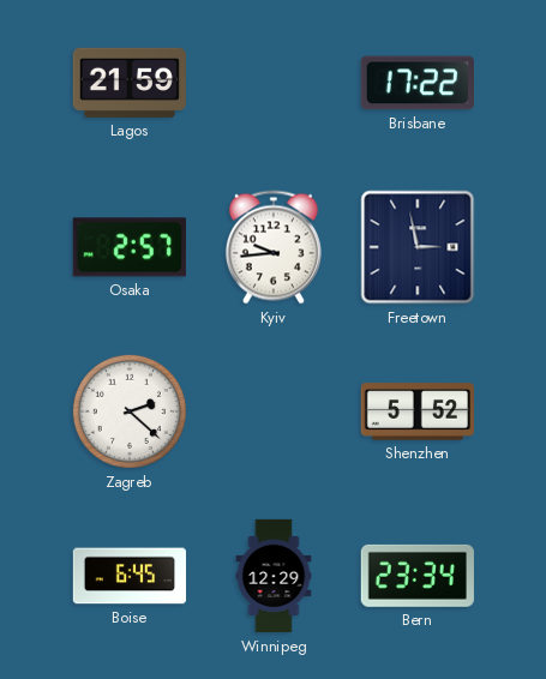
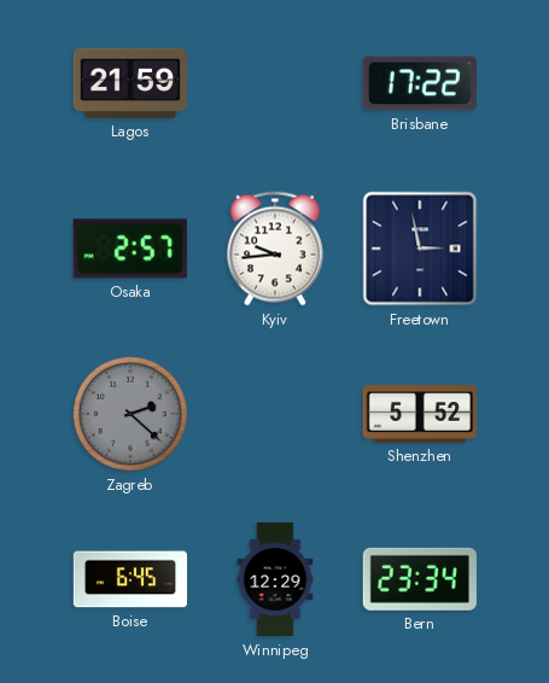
Zagreb dial: white -> grey (130, 414)
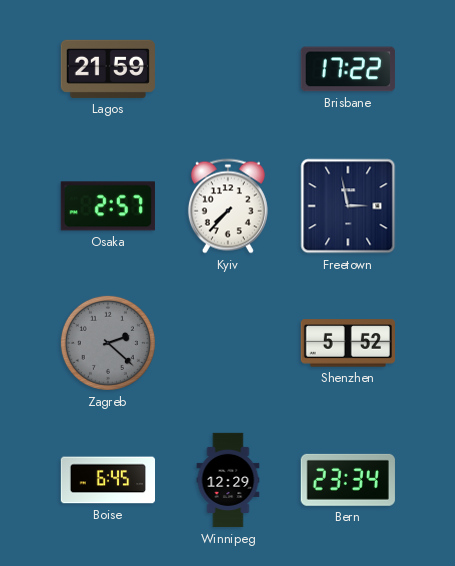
Kyiv: 9:44 -> 7:37 (228, 206)
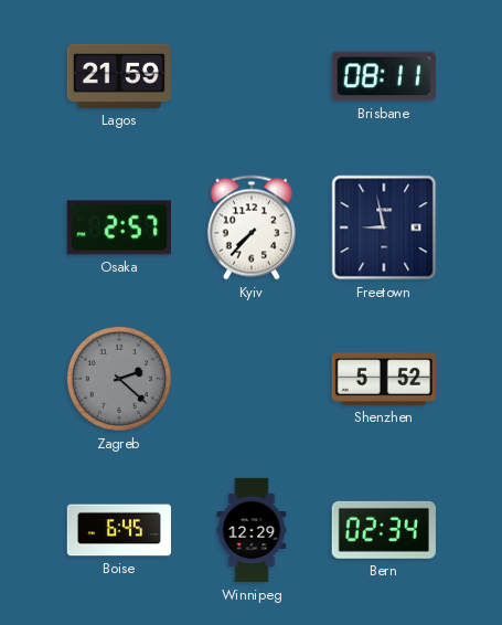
Brisbane: 17:22 -> 08:11 (384, 76)
Freetown: 2:58 -> 8:58 (384, 227)
Bern: 23:34 -> 02:34 (384, 530)
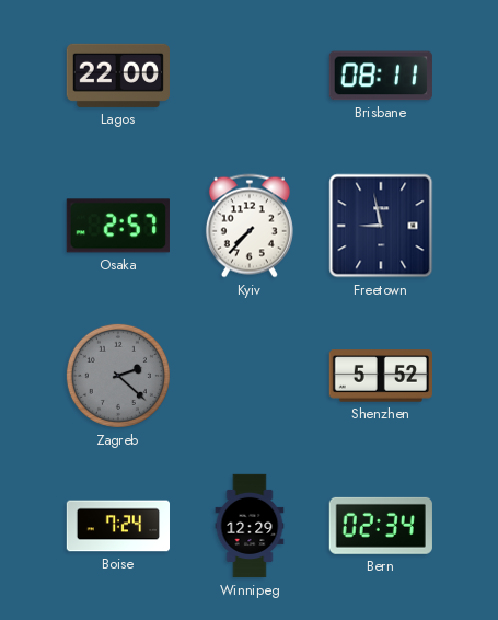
Lagos: 21:59 -> 22:00 (118, 76)
Boise: 6:45 -> 7:24 (117, 526)
